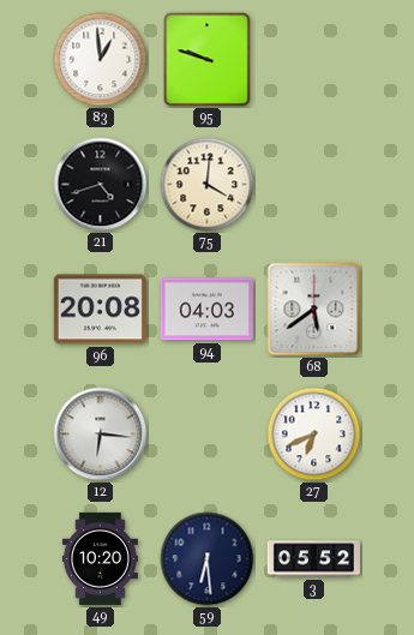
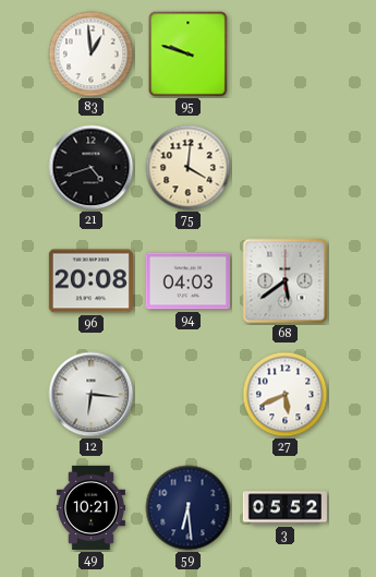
27: 6:41 -> 5:41 (286, 395)
49: 10:20 -> 10:21 (90, 507)
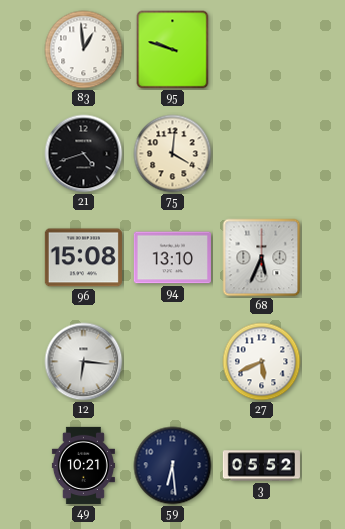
96: 20:08 -> 15:08 (83, 258)
94: 04:03 -> 13:10 (172, 258)
68: 5:39 -> 5:34 (262, 258)
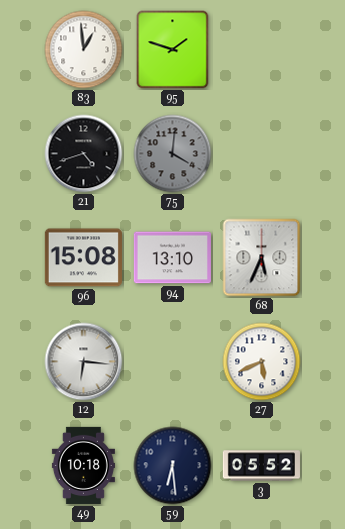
95: 9:48 -> 1:48 (173, 50)
75 dial: cream -> grey (173, 154)
49: 10:21 -> 10:18 (83, 465)
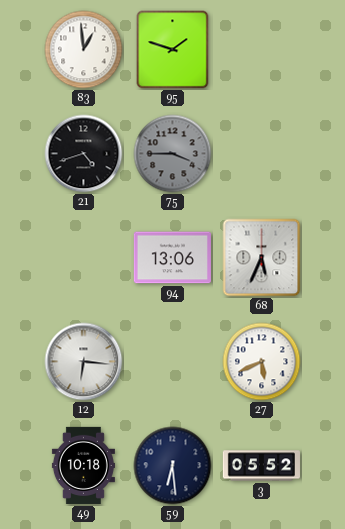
75: 4:01 -> 3:45 (173, 154)
96: 15:08 -> none (83, 258)
94: 13:10 -> 13:06 (172, 258)
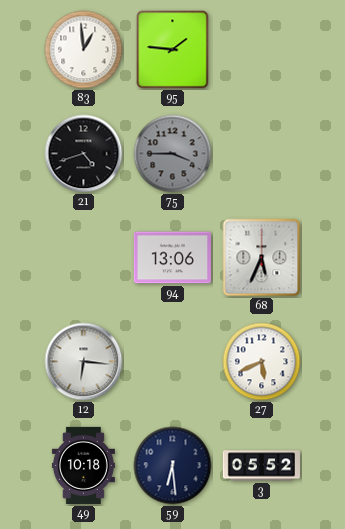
95: 1:48 -> 1:46 (173, 50)
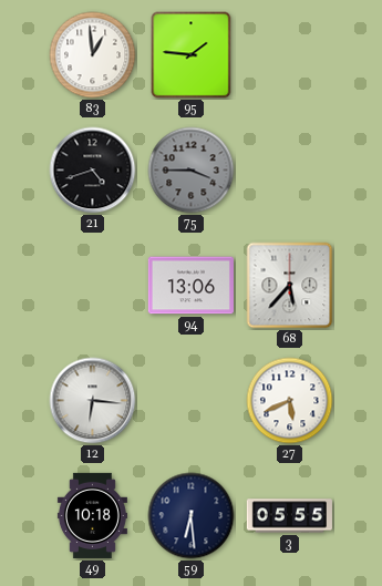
68: 5:34 -> 5:37 (290, 286)
3: 05:52 -> 05:55 (289, 516)
